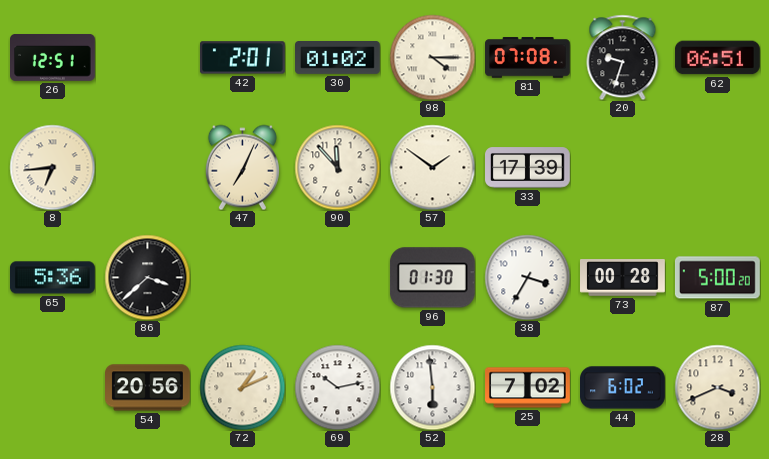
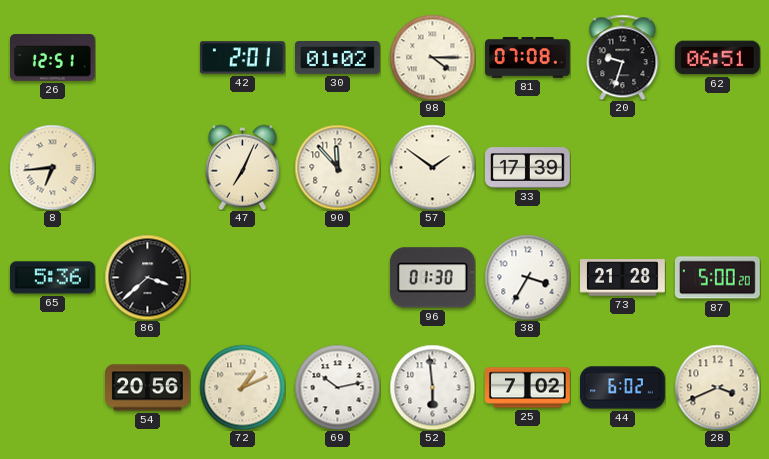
73: 00:28 -> 21:28 (623, 278)
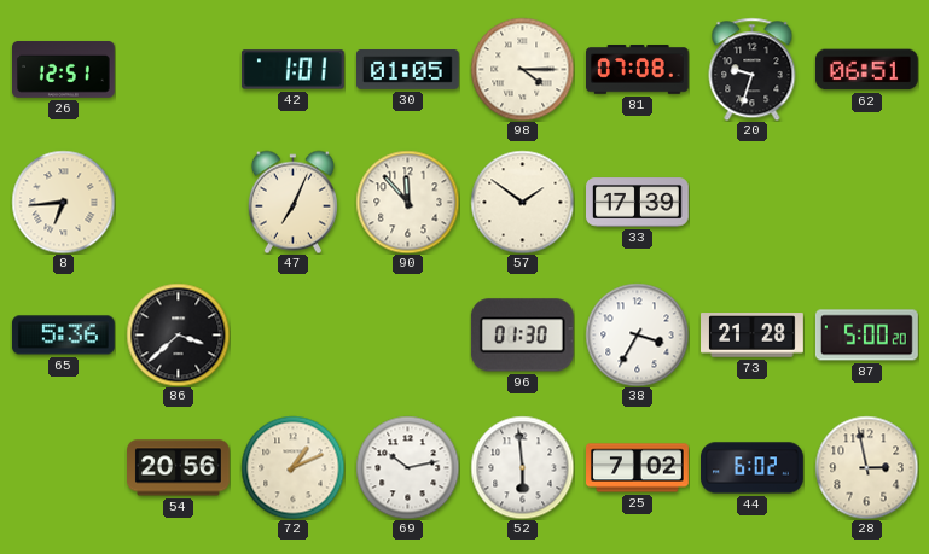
42: 2:01 -> 1:01 (292, 70)
30: 01:02 -> 01:05 (408, 70)
28: 3:41 -> 2:58 (866, 467)
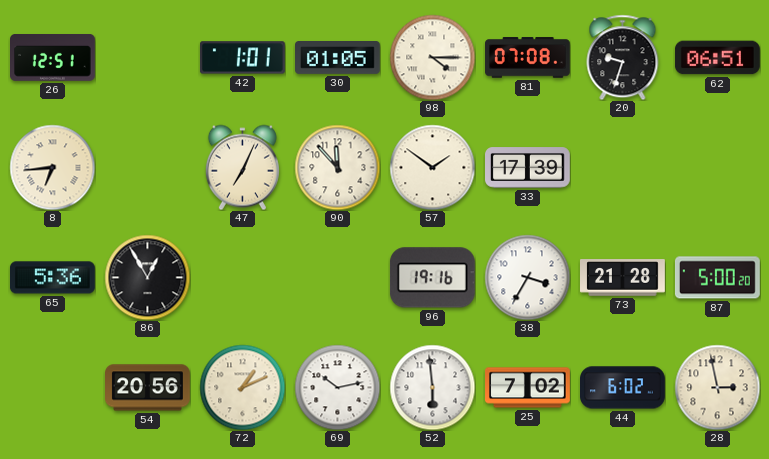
86: 3:38 -> 12:55 (147, 277)
96: 01:30 -> 19:16 (432, 278)
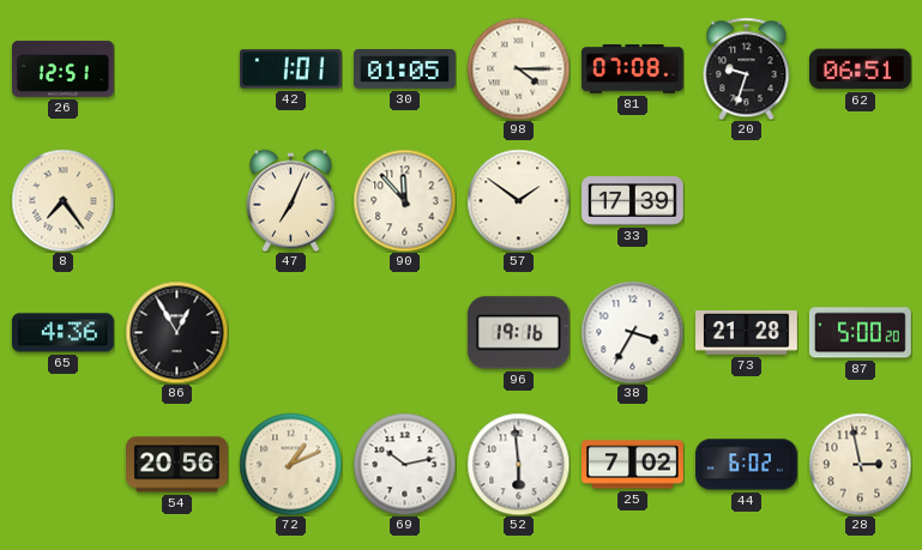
8: 6:44 -> 7:24 (62, 200)
65: 5:36 -> 4:36 (62, 333)
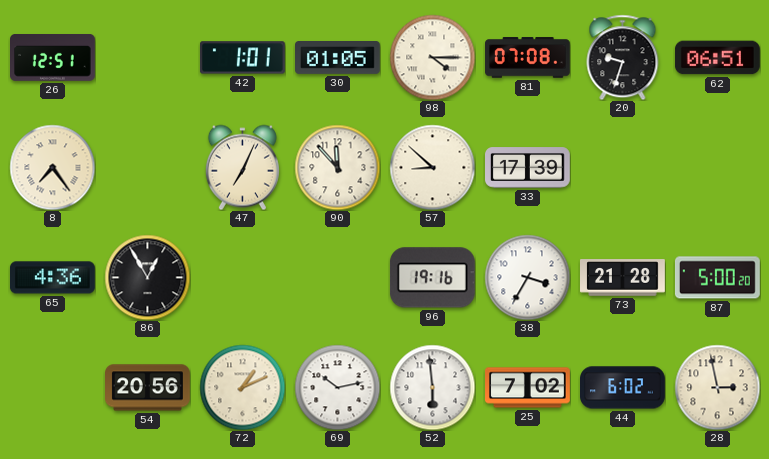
57: 1:51 -> 8:52 (432, 167)
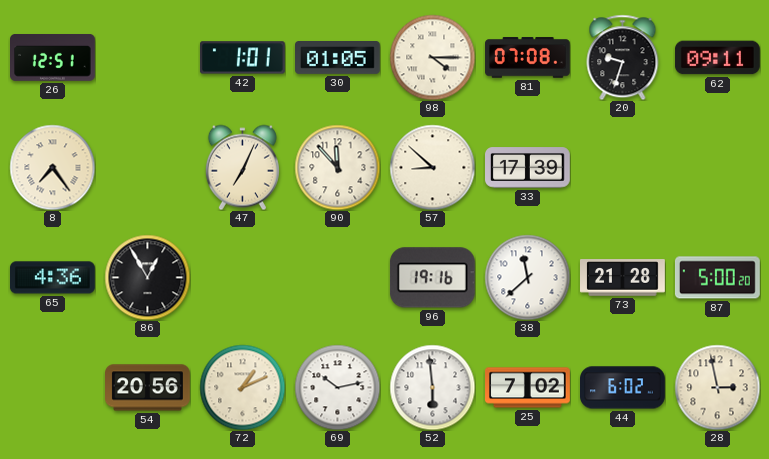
62: 06:51 -> 09:11 (717, 58)
38: 3:35 -> 11:38 (527, 277)
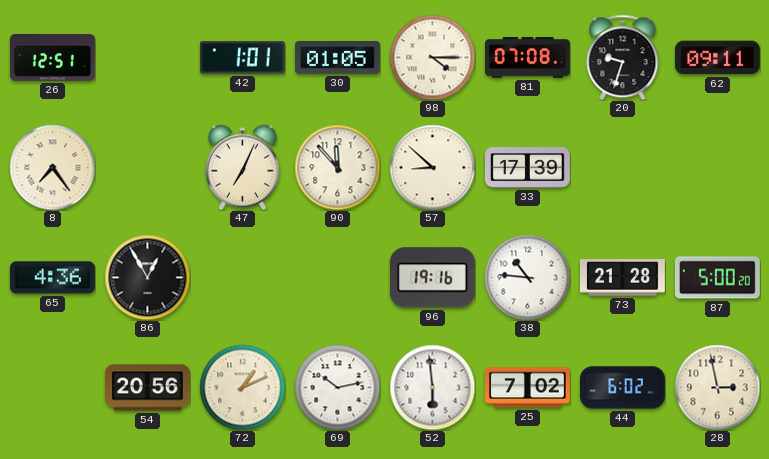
38: 11:38 -> 10:46 (527, 277)
